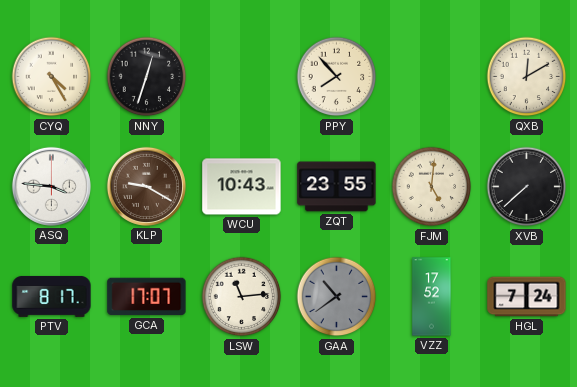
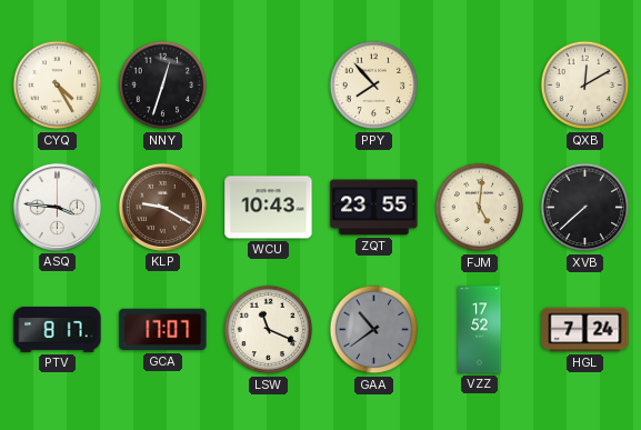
LSW: 11:14 -> 11:19 (269, 330)
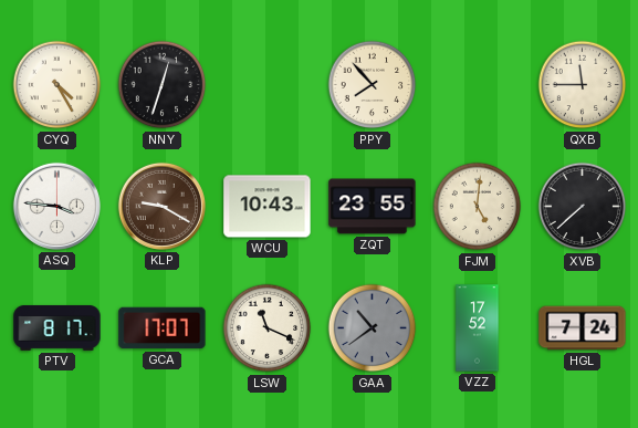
QXB: 12:10 -> 11:45 (583, 85)
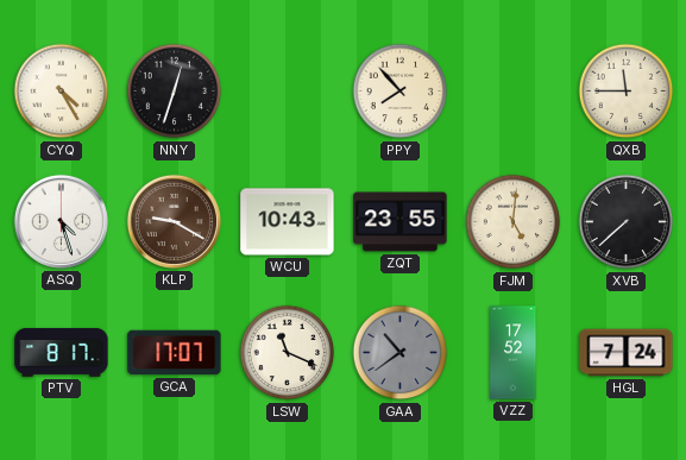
ASQ: 3:46 -> 4:27 (61, 221)
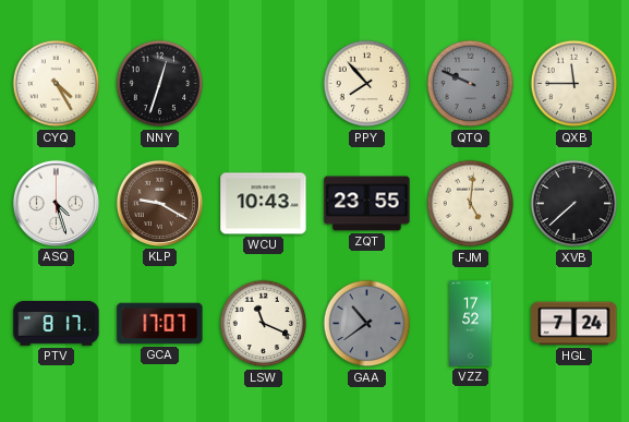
QTQ: none -> 9:49 (471, 84)
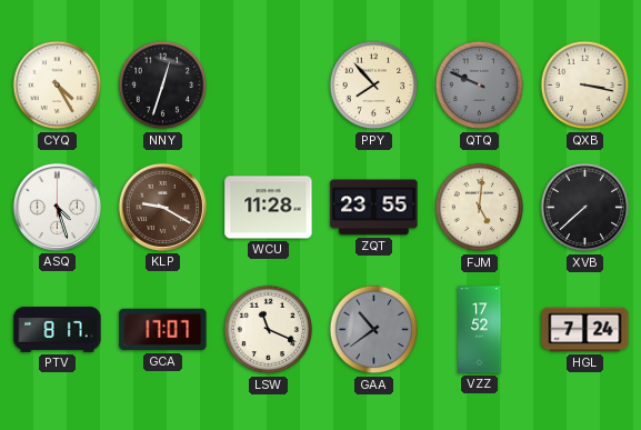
QXB: 11:45 -> 3:17 (585, 86)
WCU: 10:43 -> 11:28 (269, 208)
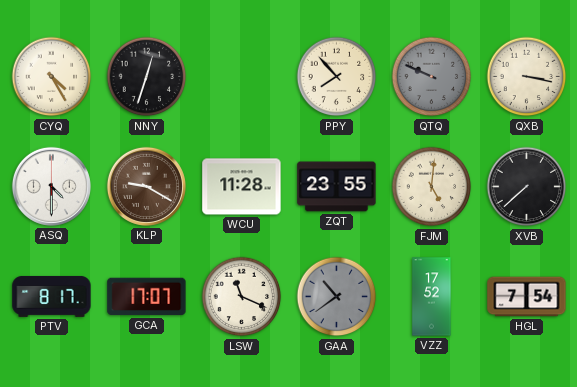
ASQ: 4:27 -> 4:30 (51, 186)
HGL: 7:24 -> 7:54 (527, 297)
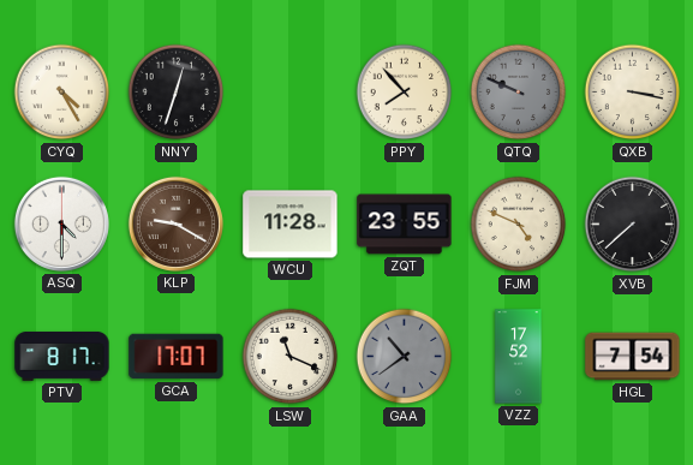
FJM: 5:01 -> 4:49 (519, 225)
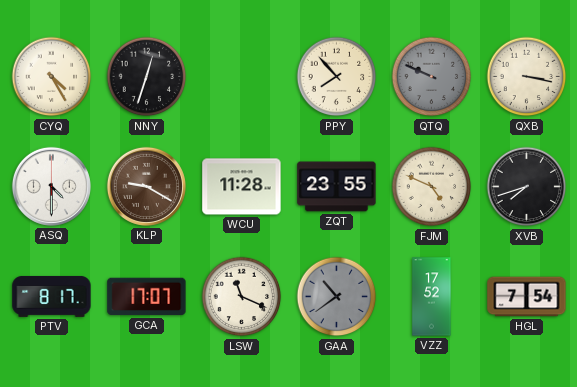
XVB: 7:38 -> 7:42 (527, 187)
